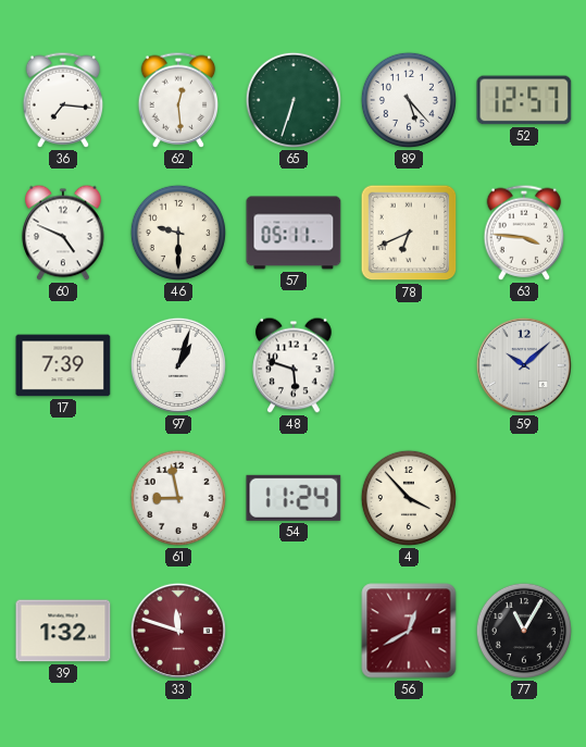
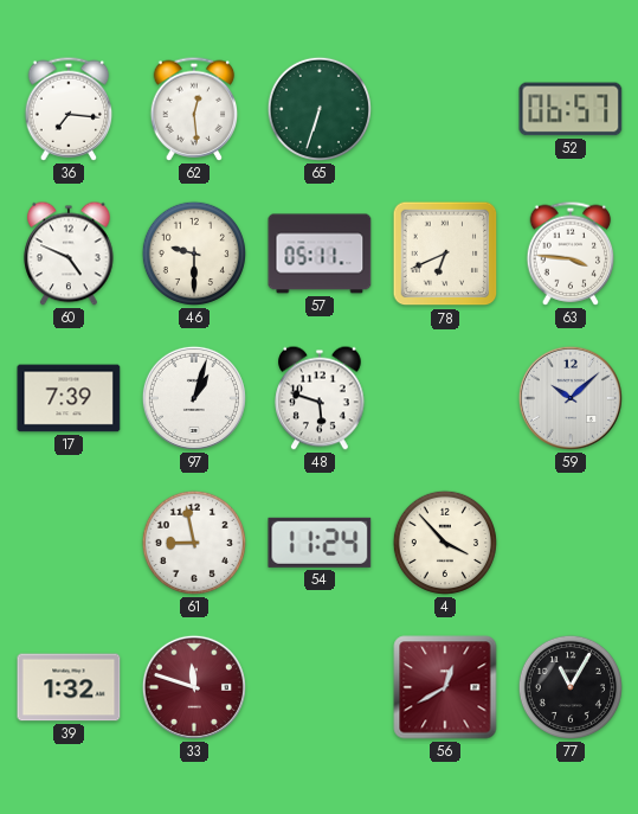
89: 5:23 -> none (409, 100)
52: 12:57 -> 06:57 (571, 109)
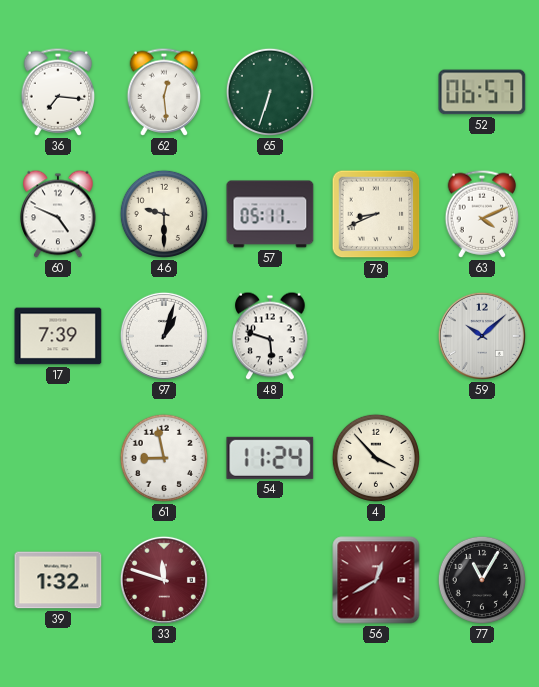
78: 6:41 -> 8:41 (376, 214)
63: 3:46 -> 4:11 (482, 214)
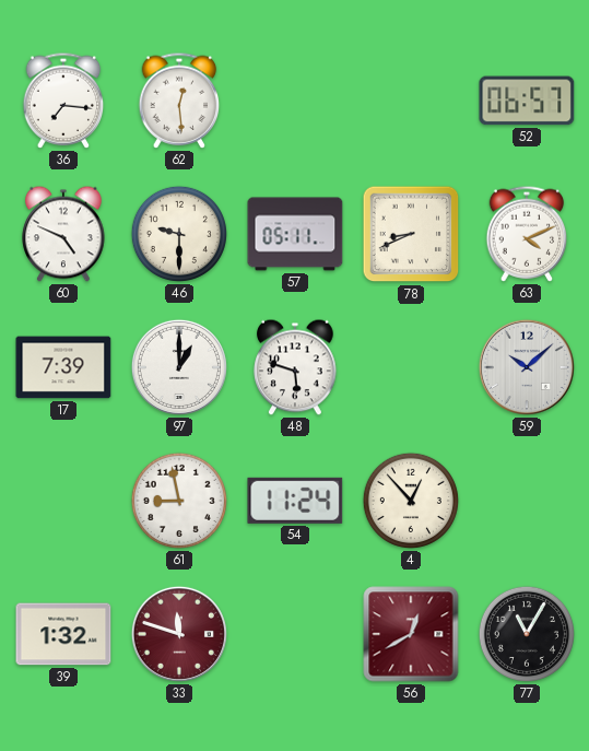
65: 6:33 -> none (270, 92)
97: 1:03 -> 1:00 (179, 367)
4: 3:53 -> 12:53 (411, 501)
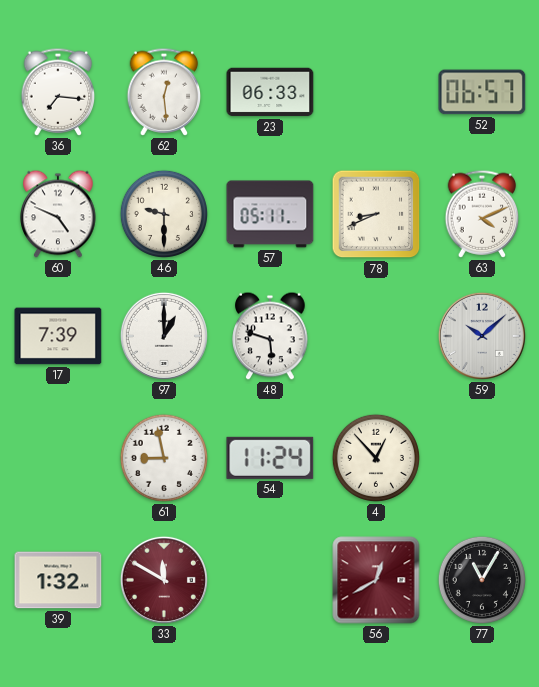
23: none -> 06:33 (270, 92)
33: 11:48 -> 11:50 (164, 580)
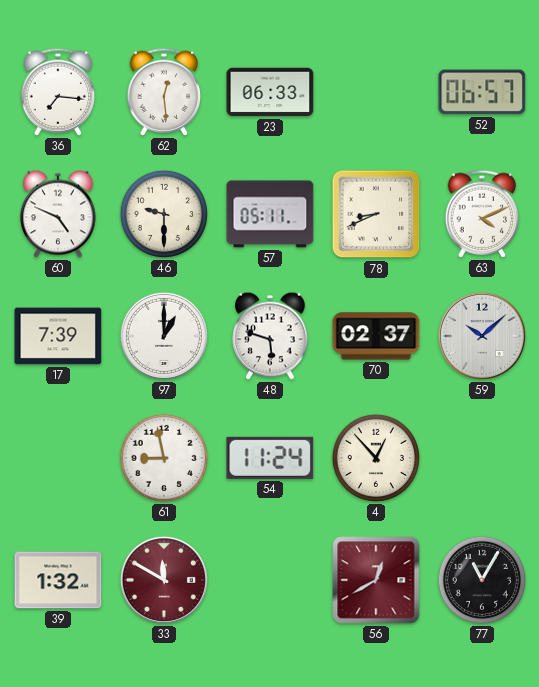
70: none -> 02:37 (376, 336)
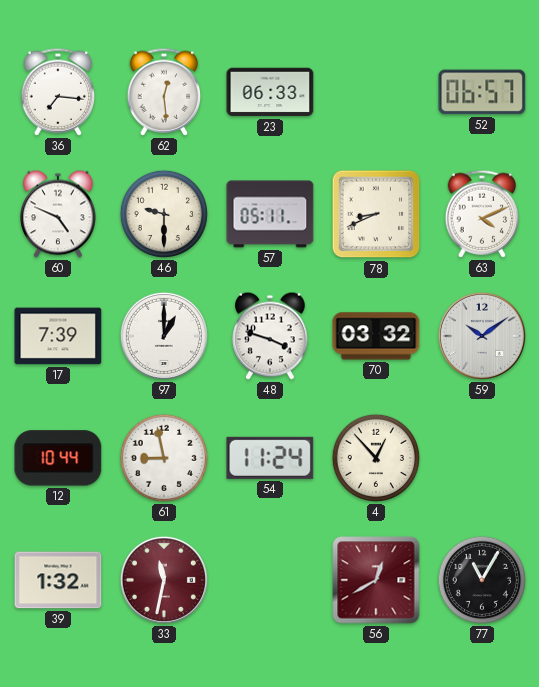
48: 5:48 -> 3:48 (270, 336)
70: 02:37 -> 03:32 (376, 336)
59: 10:08 -> 10:09 (482, 336)
12: none -> 10:44 (58, 458)
33: 11:50 -> 11:32 (164, 580)
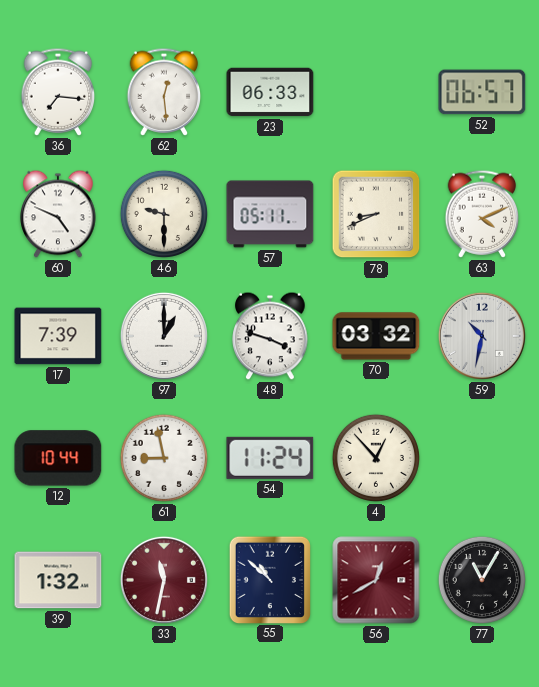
59: 10:09 -> 10:32 (482, 336)
55: none -> 10:52 (269, 579)
